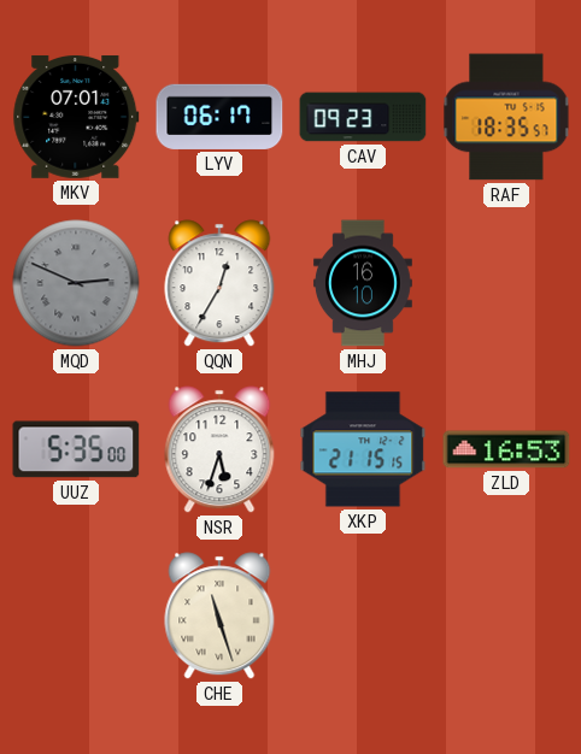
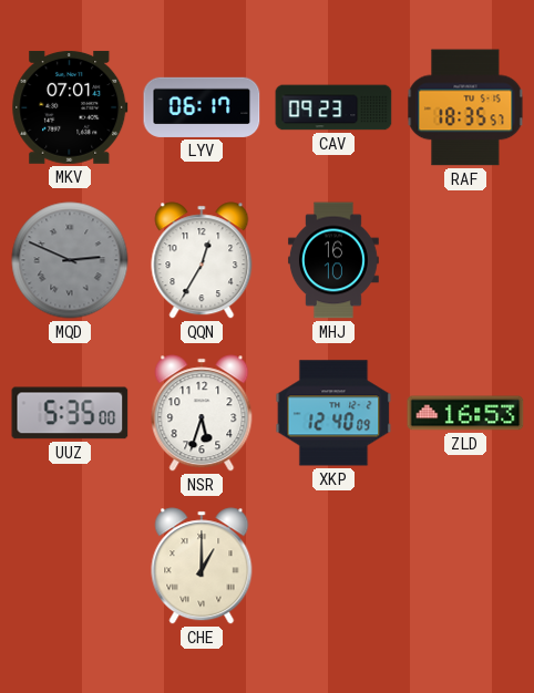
XKP: 21:15 -> 12:40 (333, 413)
CHE: 11:27 -> 1:00 (202, 566)
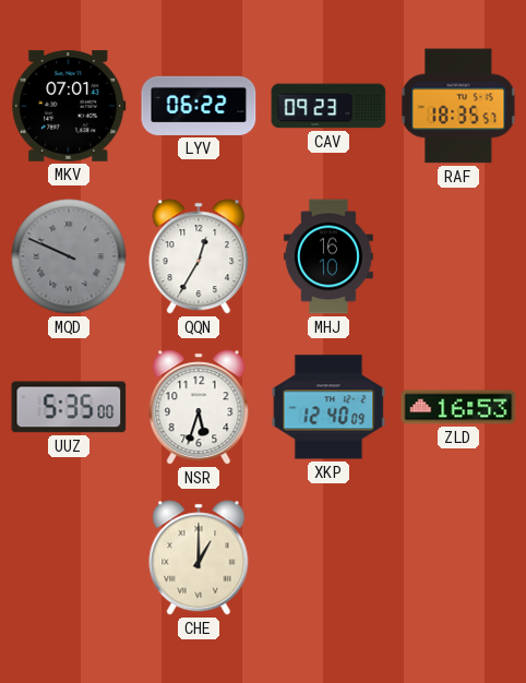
LYV: 06:17 -> 06:22 (199, 106)
MQD: 2:49 -> 9:49 (69, 256)
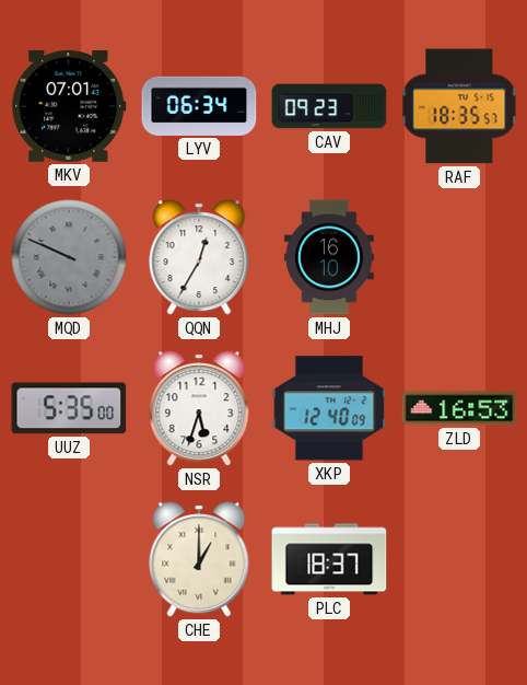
LYV: 06:22 -> 06:34 (199, 106)
PLC: none -> 18:37 (329, 559)
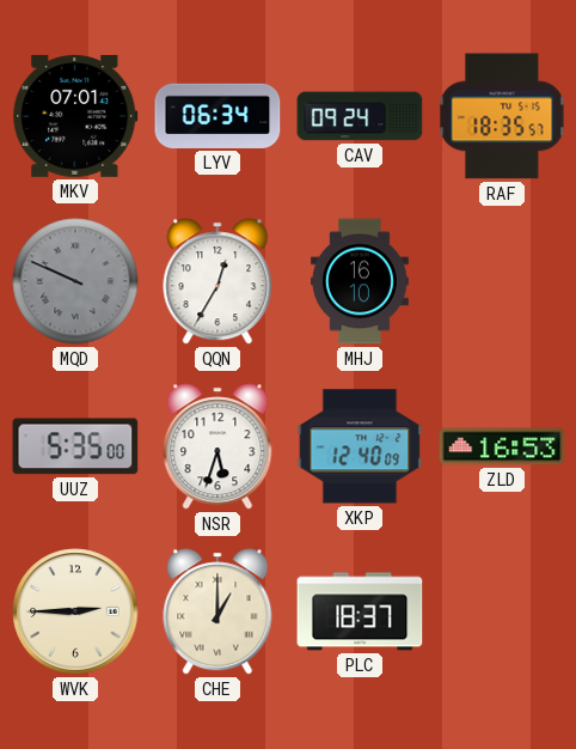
CAV: 09:23 -> 09:24 (360, 116)
WVK: none -> 2:45 (75, 611)
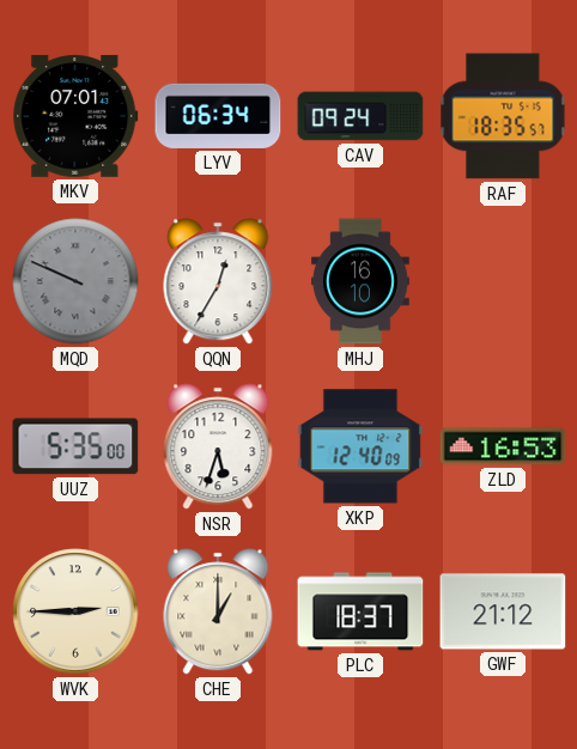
GWF: none -> 21:12 (503, 611)
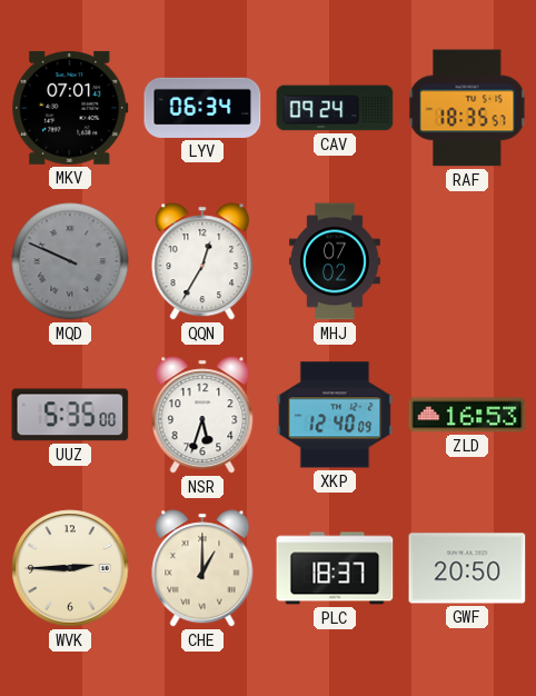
MHJ: 16:10 -> 07:02 (335, 261)
GWF: 21:12 -> 20:50 (467, 568)
